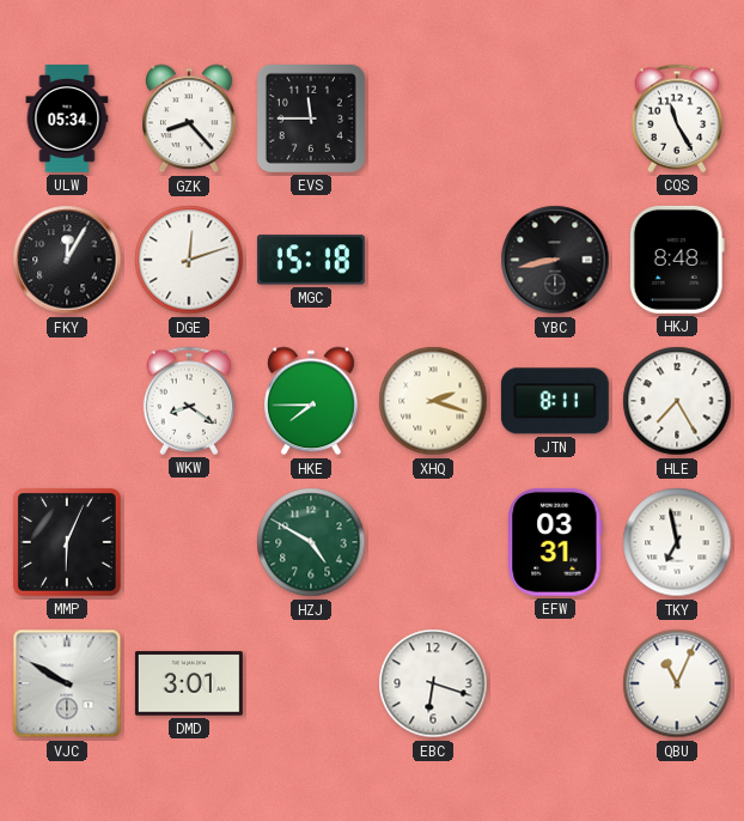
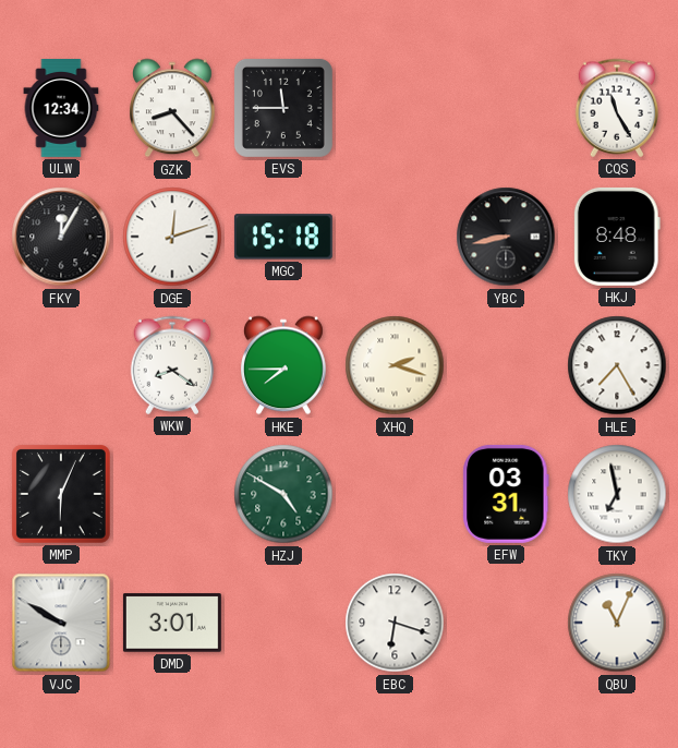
ULW: 05:34 -> 12:34 (61, 109)
JTN: 8:11 -> none (555, 401)
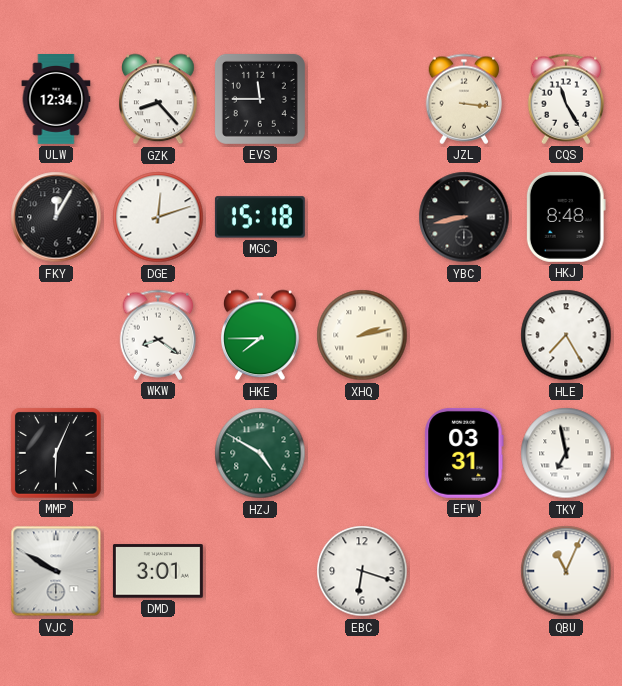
JZL: none -> 3:16 (464, 99)
XHQ: 2:18 -> 2:13 (362, 335)
